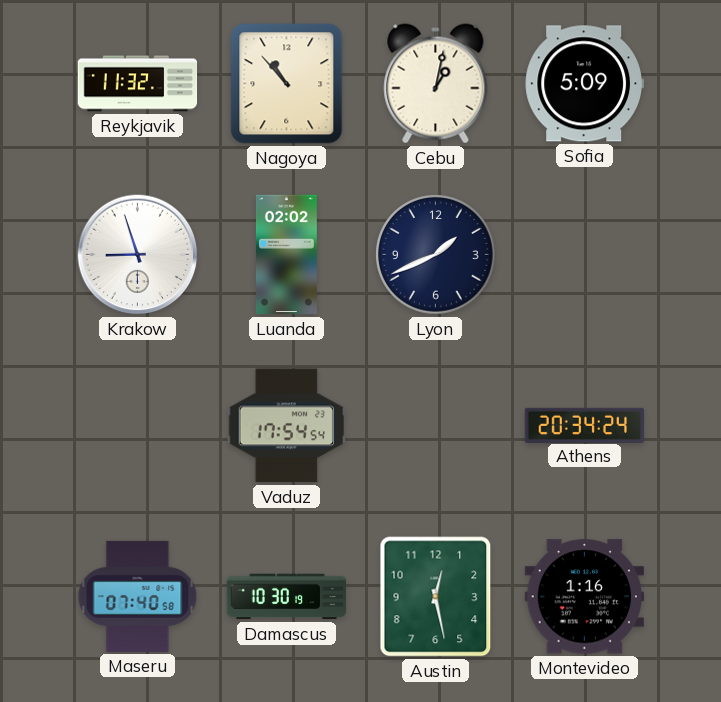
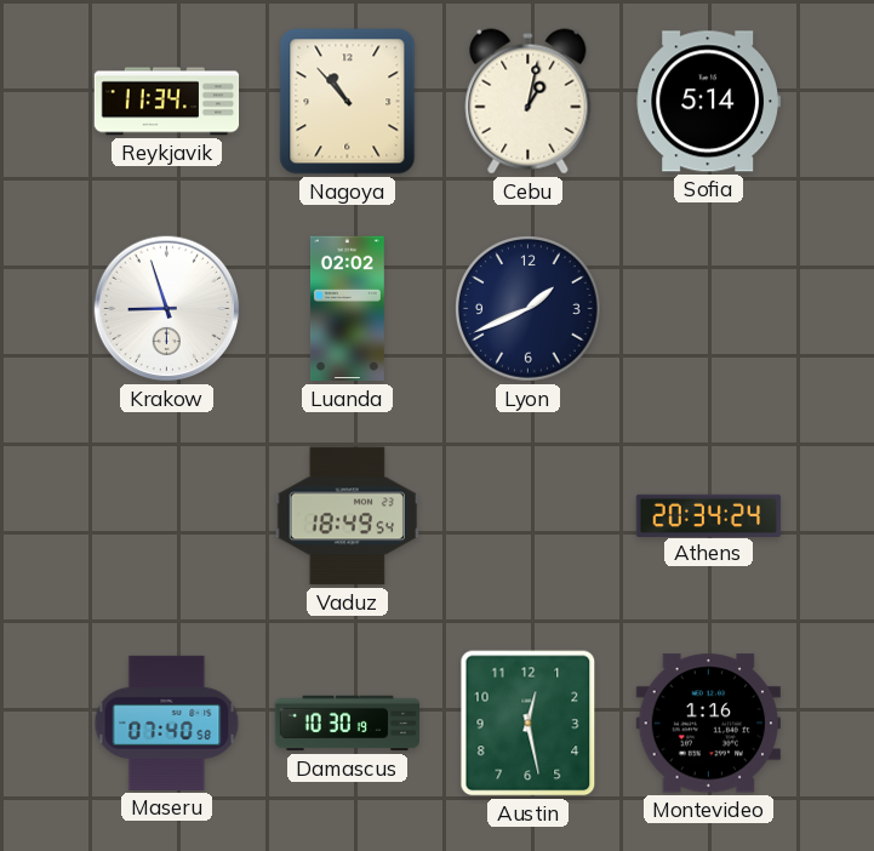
Reykjavik: 11:32 -> 11:34 (167, 102)
Sofia: 5:09 -> 5:14 (708, 102)
Vaduz: 17:54 -> 18:49 (347, 516)
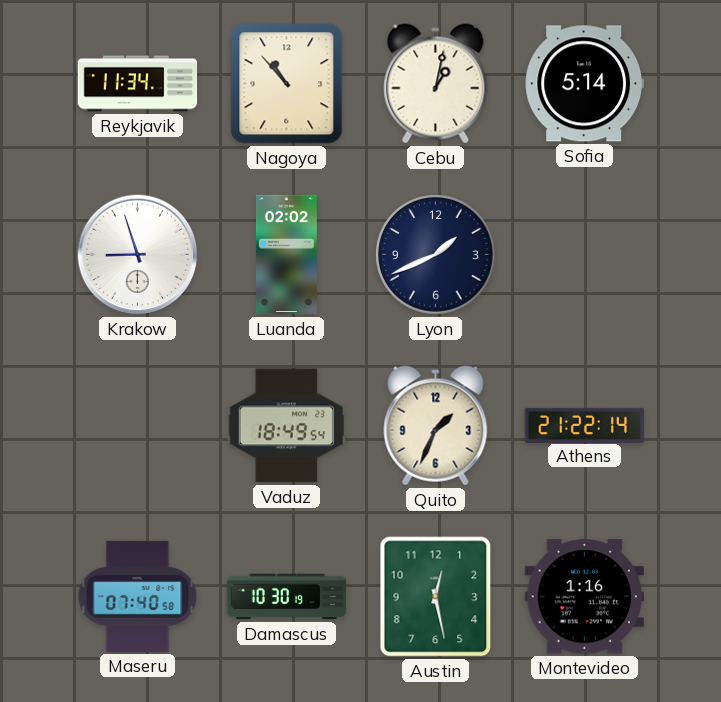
Quito: none -> 1:34 (436, 426)
Athens: 20:34 -> 21:22 (585, 425)
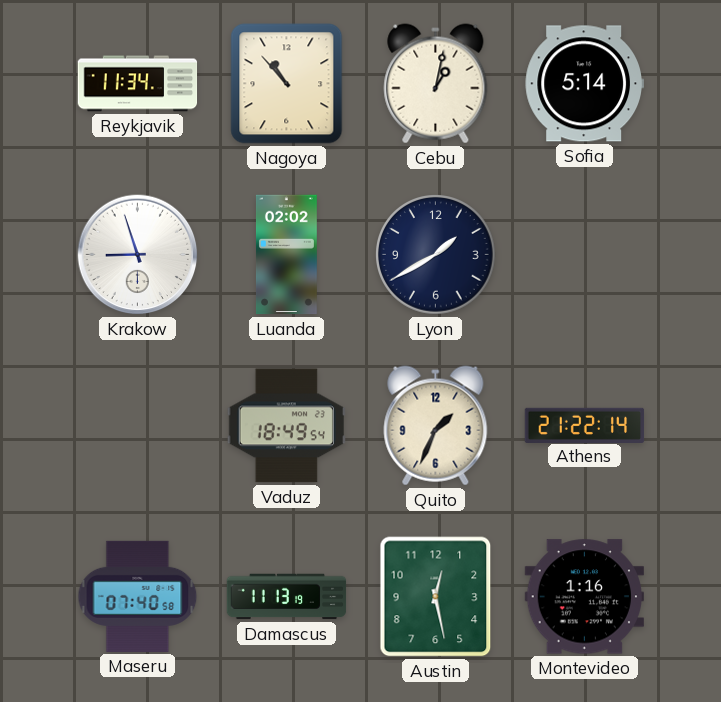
Lyon: 1:41 -> 1:40 (436, 255)
Damascus: 10:30 -> 11:13 (287, 597)
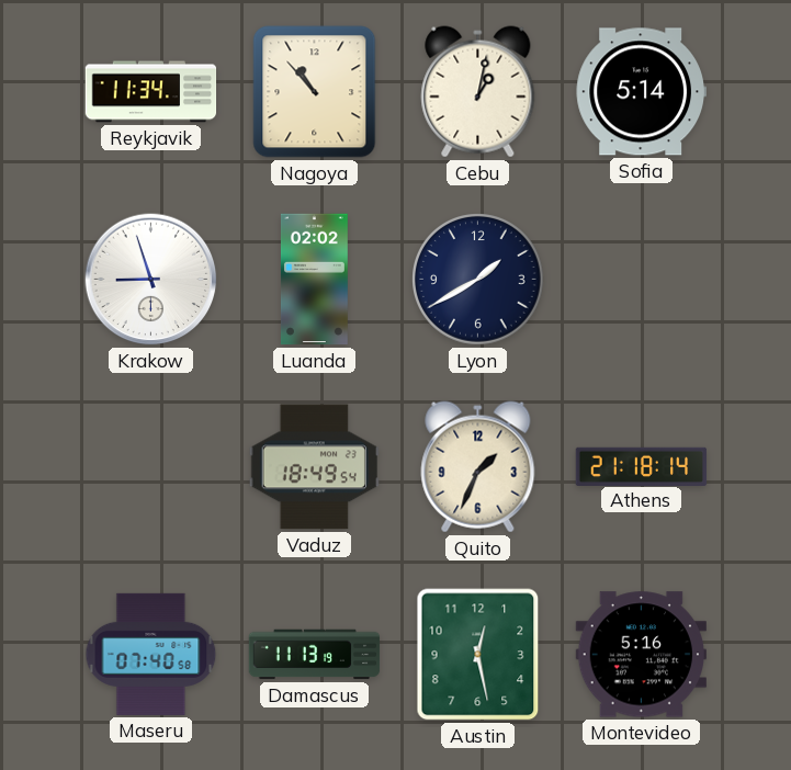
Athens: 21:22 -> 21:18 (642, 466)
Montevideo: 1:16 -> 5:16 (641, 655)
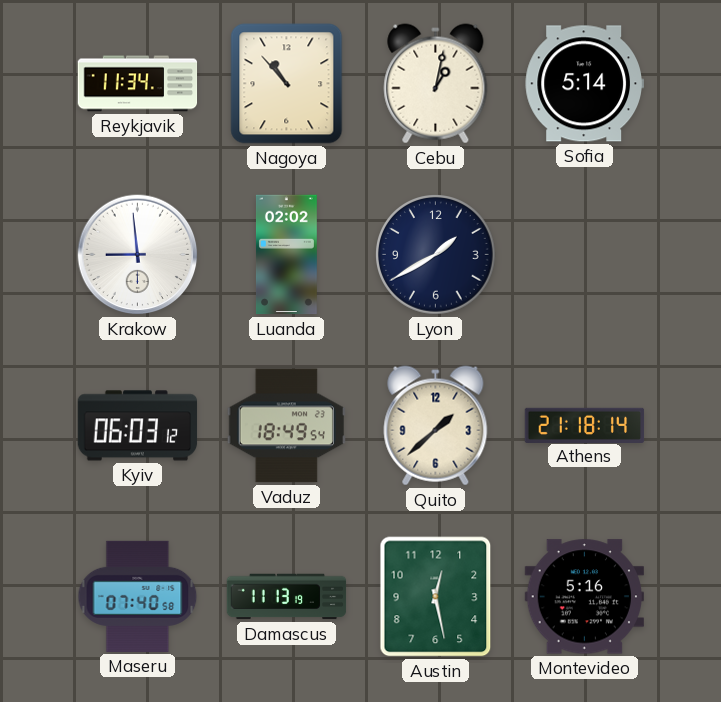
Krakow: 8:57 -> 8:59 (138, 255)
Kyiv: none -> 06:03 (138, 426)
Quito: 1:34 -> 1:38 (436, 426)
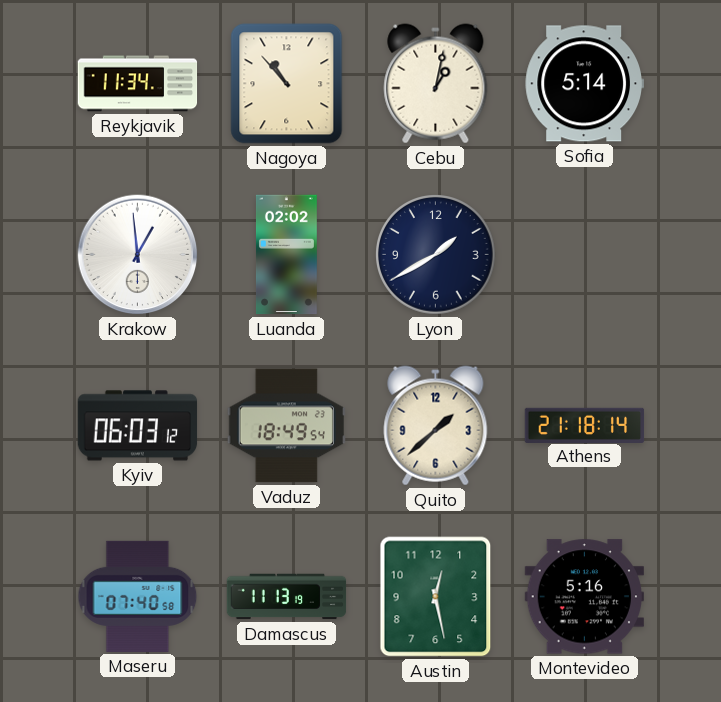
Krakow: 8:59 -> 12:59 (138, 255)
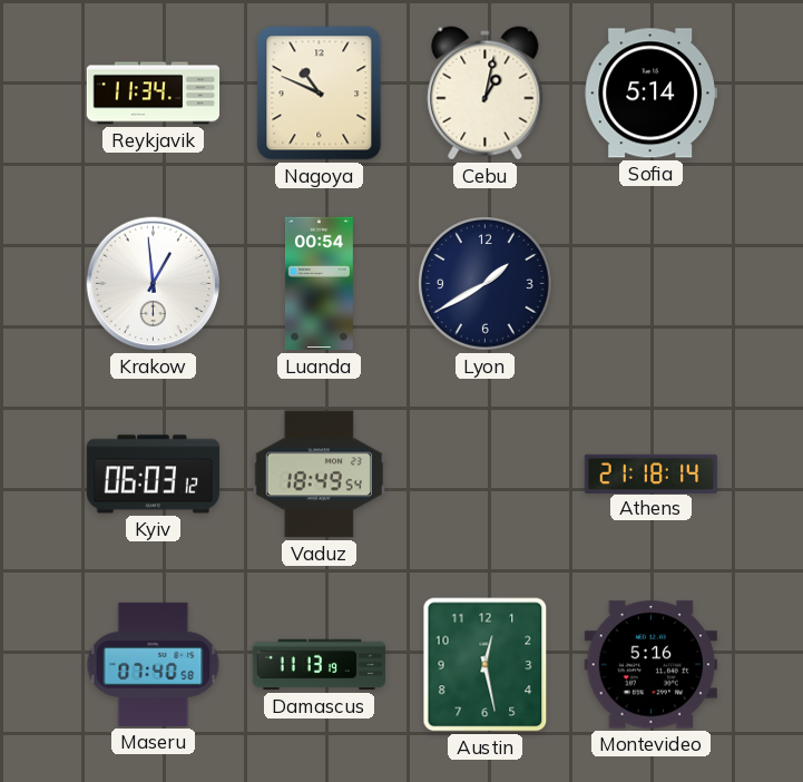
Nagoya: 10:53 -> 10:49 (320, 94)
Luanda: 02:02 -> 00:54 (319, 284)
Quito: 1:38 -> none (436, 426)
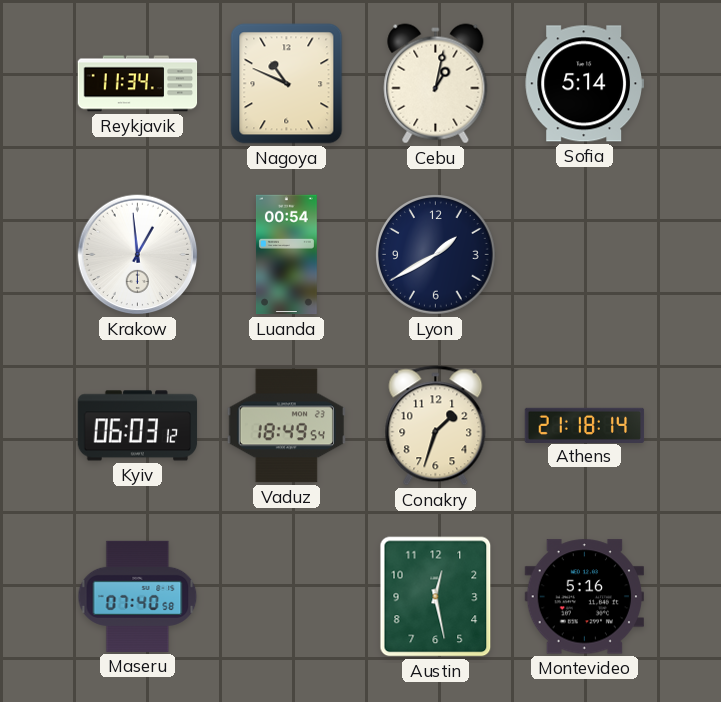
Conakry: none -> 1:33 (436, 426)
Damascus: 11:13 -> none (320, 665)
